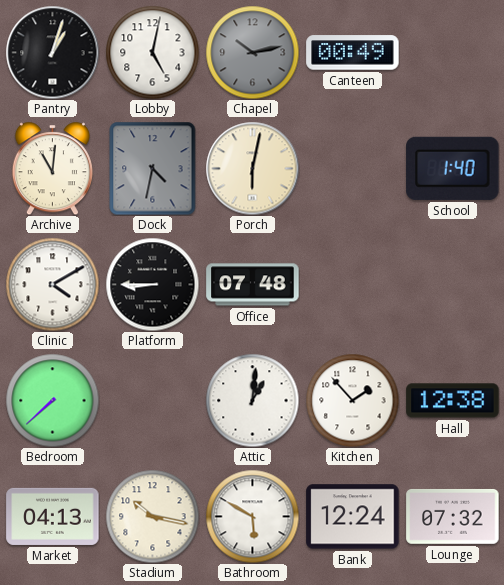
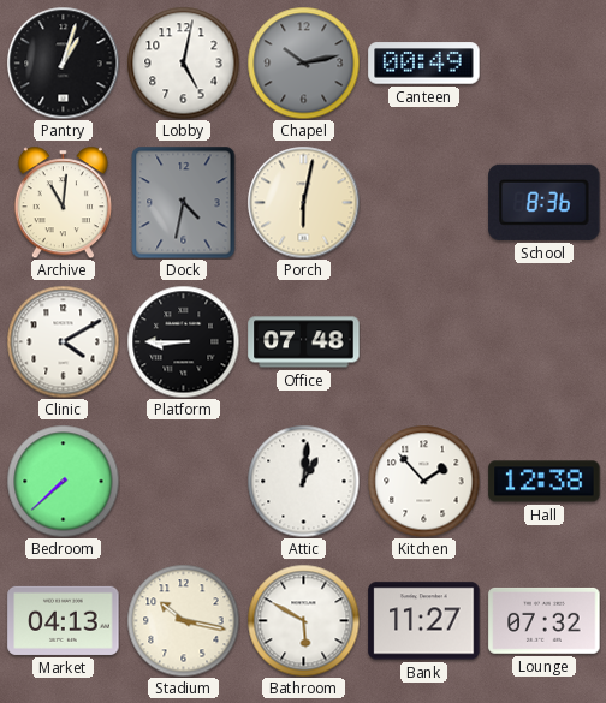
School: 1:40 -> 8:36 (545, 202)
Bank: 12:24 -> 11:27 (424, 621)
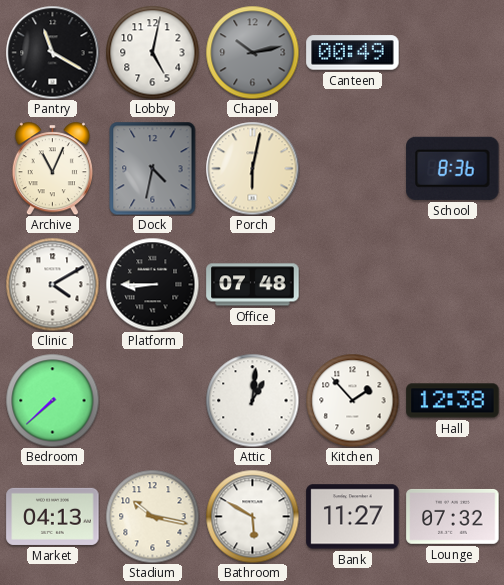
Pantry: 1:03 -> 11:20 (52, 52)
Archive: 11:01 -> 11:04 (52, 168)
